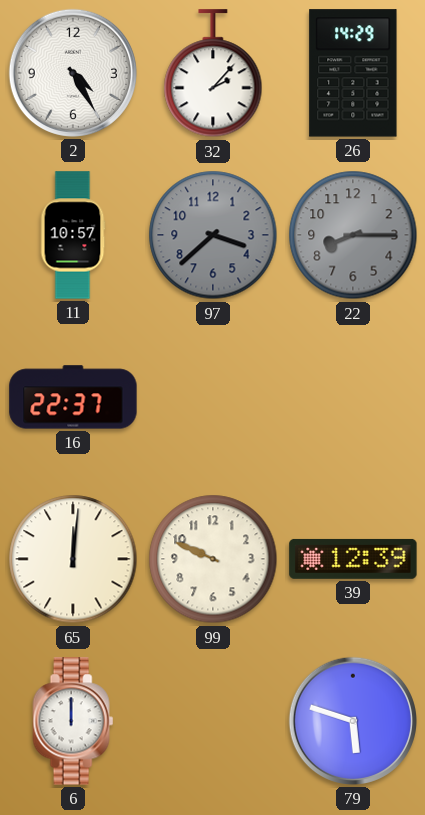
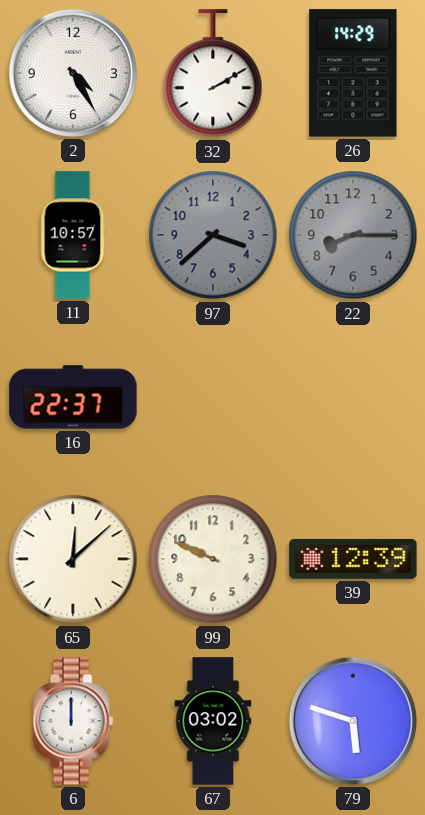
32: 2:07 -> 2:10 (213, 74)
65: 12:01 -> 12:08 (73, 559)
67: none -> 03:02 (213, 721)
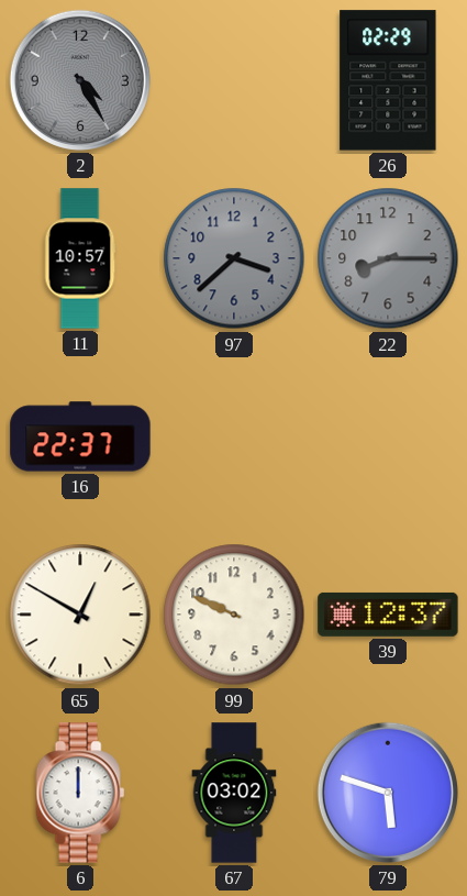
2 dial: white -> grey (80, 80)
32: 2:10 -> none (213, 74)
26: 14:29 -> 02:29 (388, 80)
65: 12:08 -> 12:50 (80, 615)
39: 12:39 -> 12:37 (388, 615)
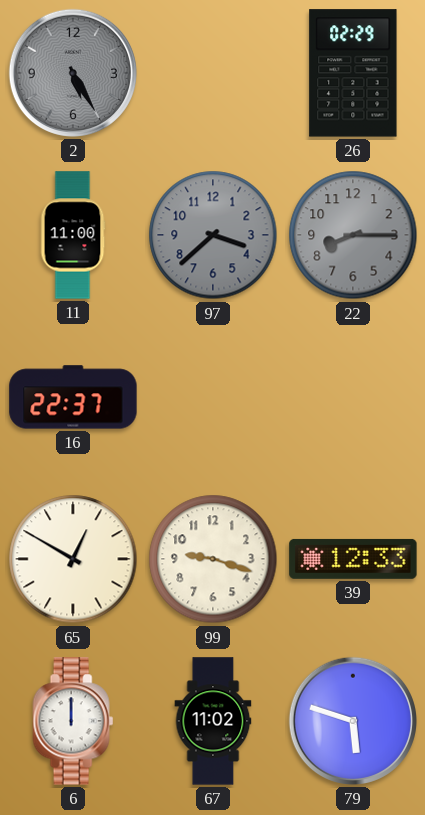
2: 4:25 -> 5:25 (73, 73)
11: 10:57 -> 11:00 (73, 235)
99: 9:49 -> 9:18 (213, 559)
39: 12:37 -> 12:33 (353, 559)
67: 03:02 -> 11:02 (213, 721)
